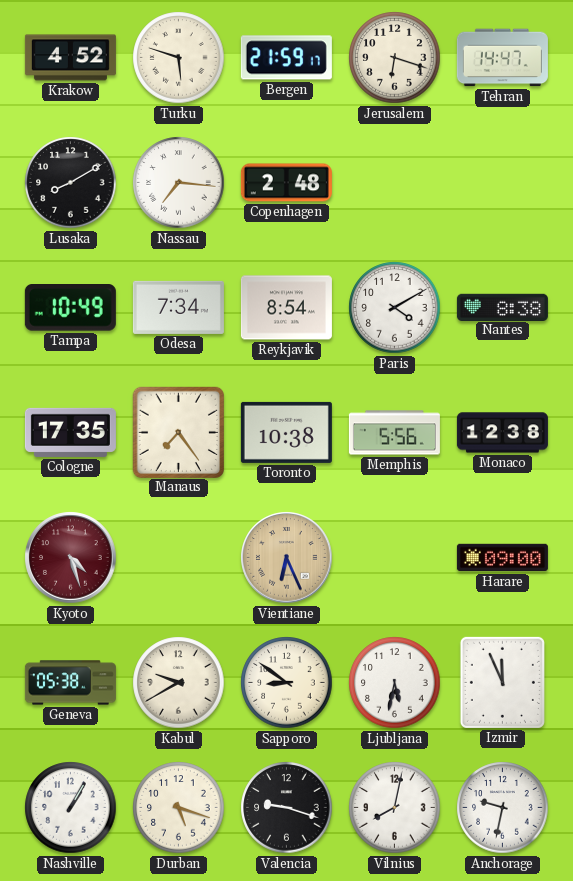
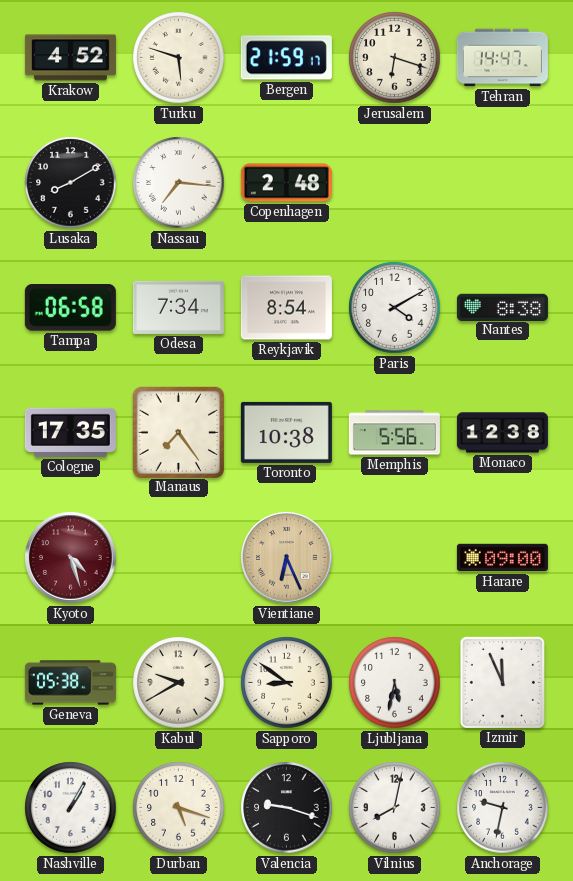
Tampa: 10:49 -> 06:58 (70, 308)
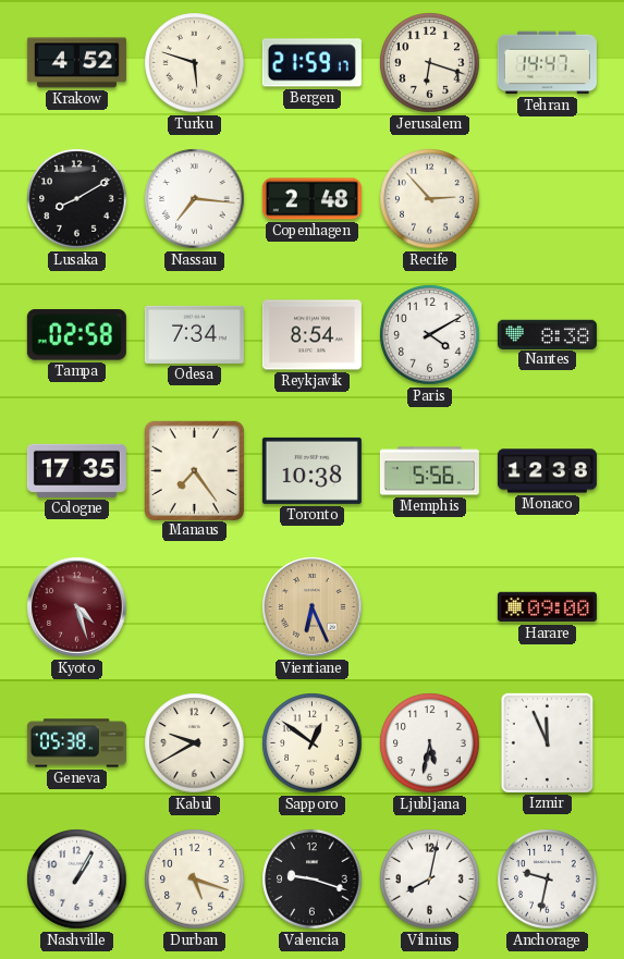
Recife: none -> 2:53 (430, 199)
Tampa: 06:58 -> 02:58 (76, 335)
Sapporo: 8:51 -> 12:51 (313, 743)
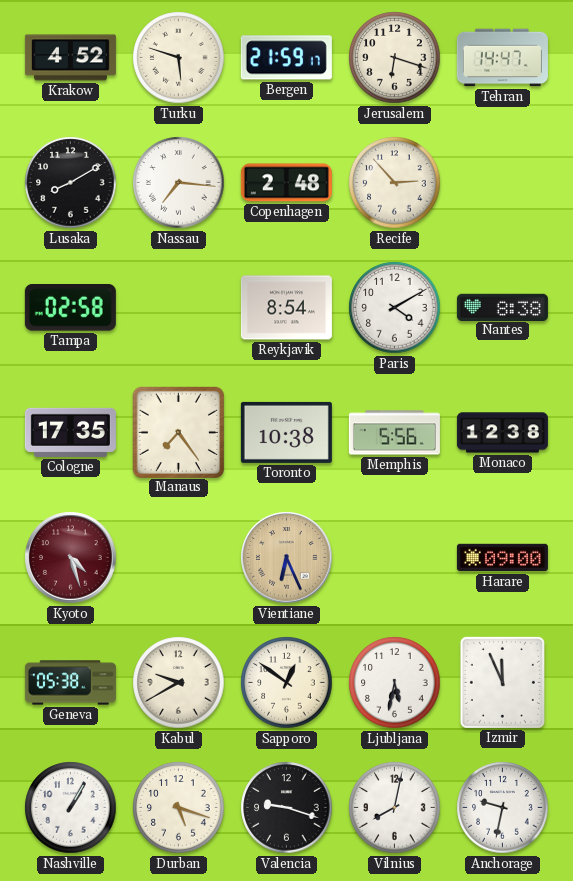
Odesa: 7:34 -> none (194, 334)
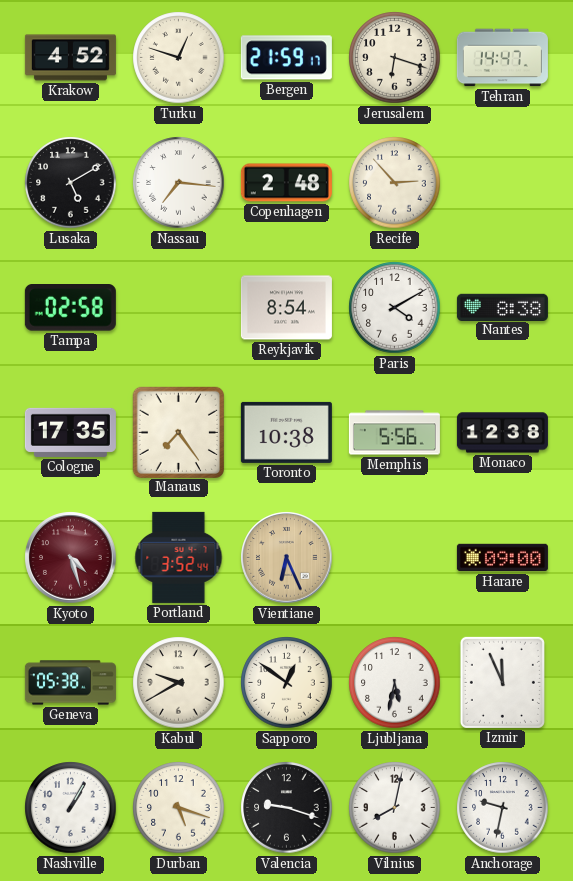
Turku: 5:48 -> 12:48 (179, 58)
Lusaka: 8:10 -> 5:10 (71, 183)
Portland: none -> 3:52 (179, 557)
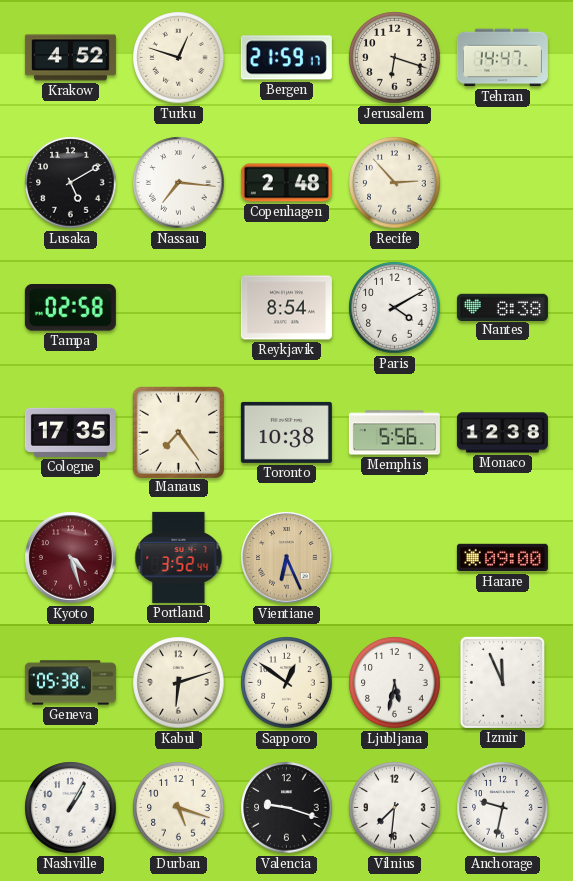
Kabul: 9:40 -> 6:12 (179, 683)
Vilnius: 8:02 -> 7:31 (395, 808)
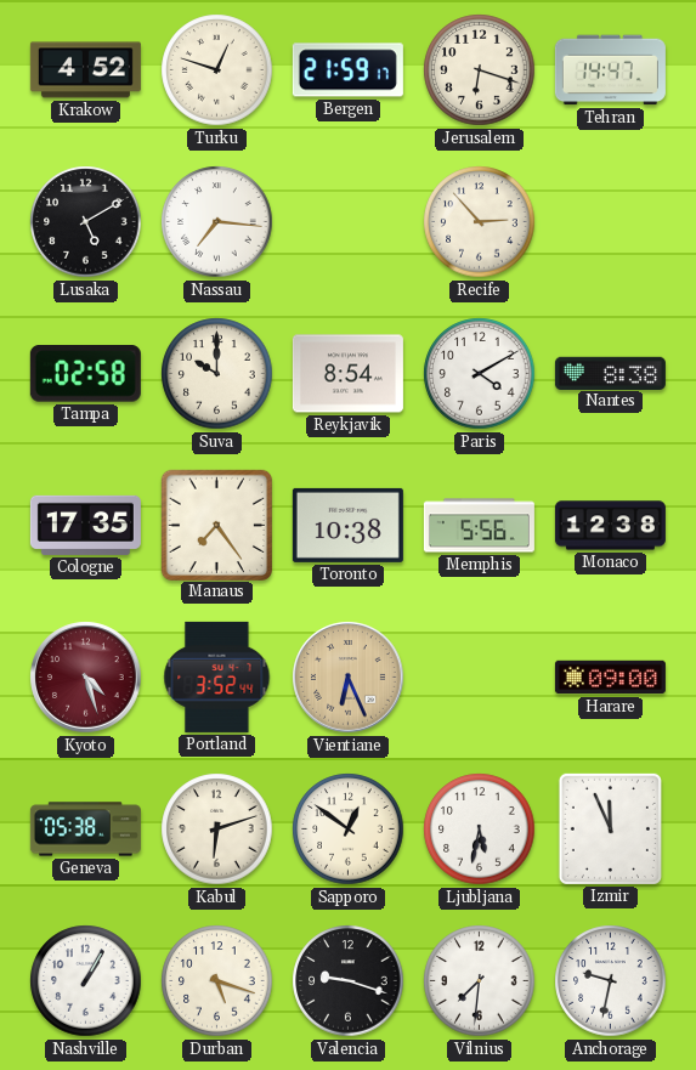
Copenhagen: 2:48 -> none (286, 183)
Suva: none -> 10:00 (217, 374)
